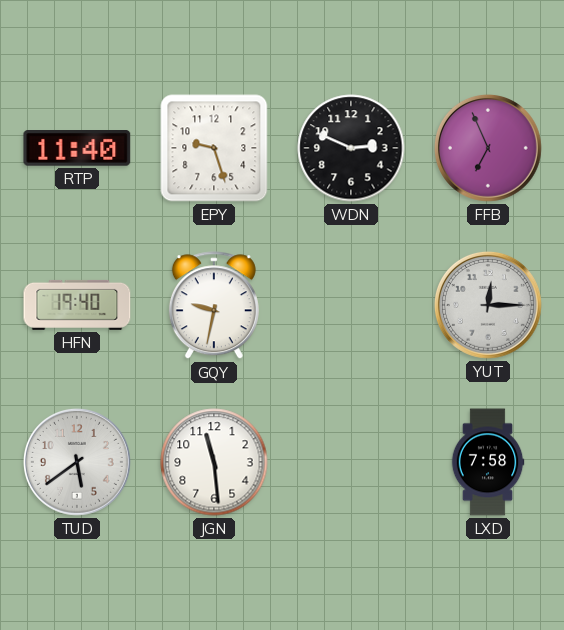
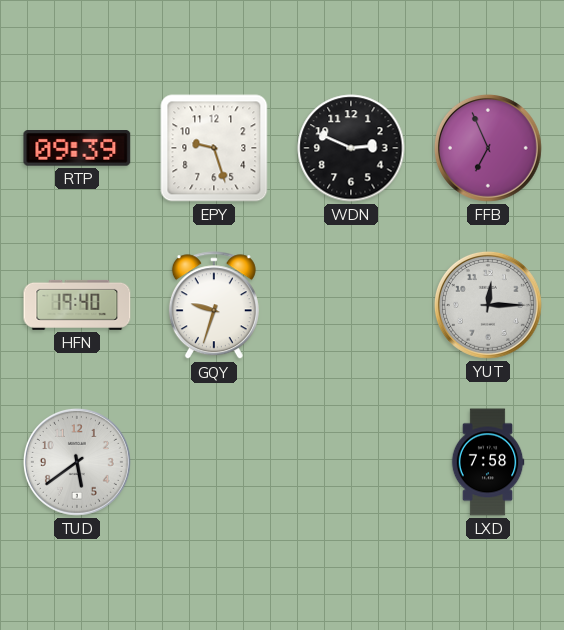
RTP: 11:40 -> 09:39 (77, 149)
GQY: 9:32 -> 9:33 (214, 306)
JGN: 11:29 -> none (214, 462)
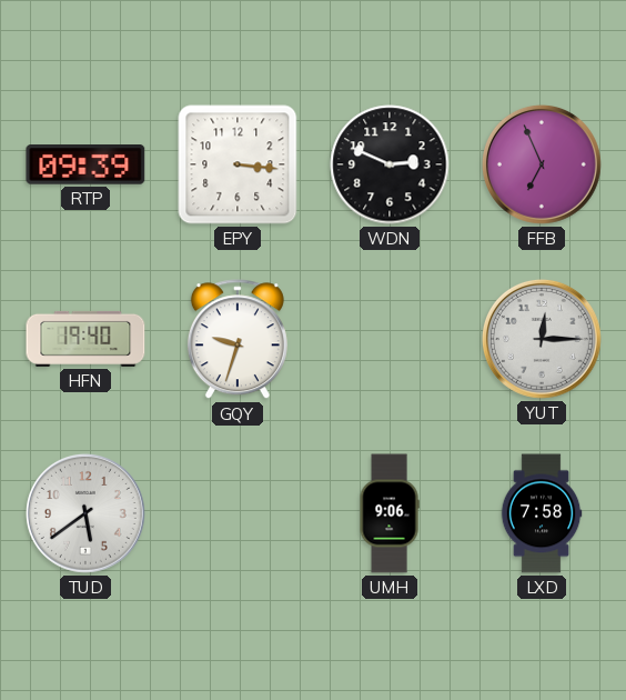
EPY: 9:27 -> 3:16 (238, 164)
UMH: none -> 9:06 (390, 513)
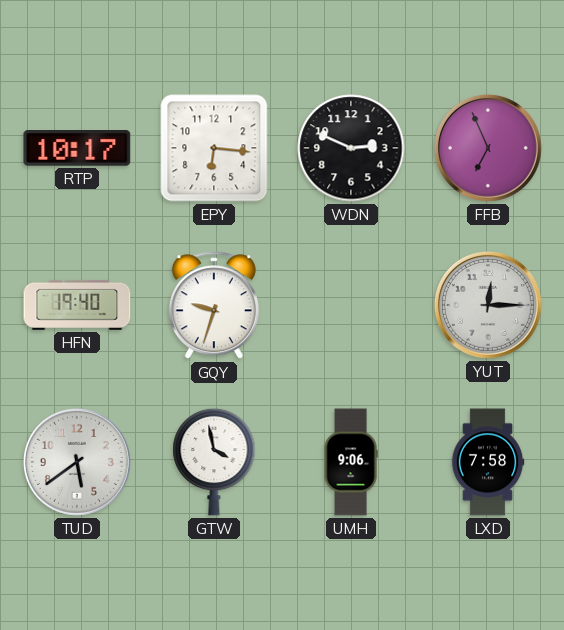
RTP: 09:39 -> 10:17 (77, 149)
EPY: 3:16 -> 6:16 (214, 148)
GTW: none -> 3:58 (214, 462)
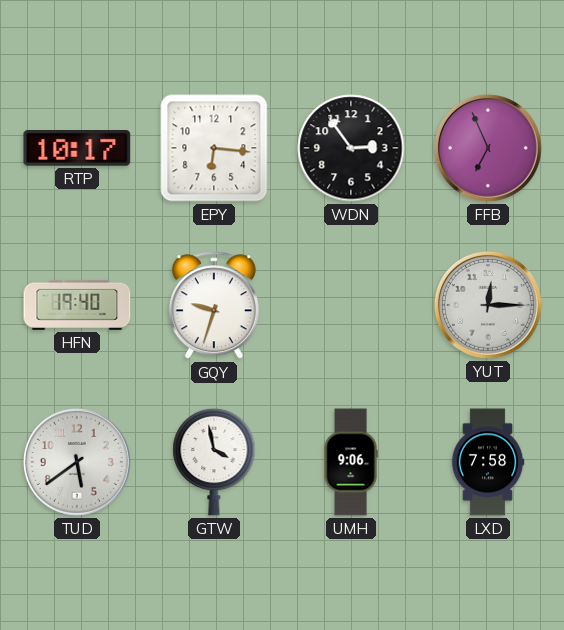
WDN: 2:49 -> 2:54 (351, 148)
